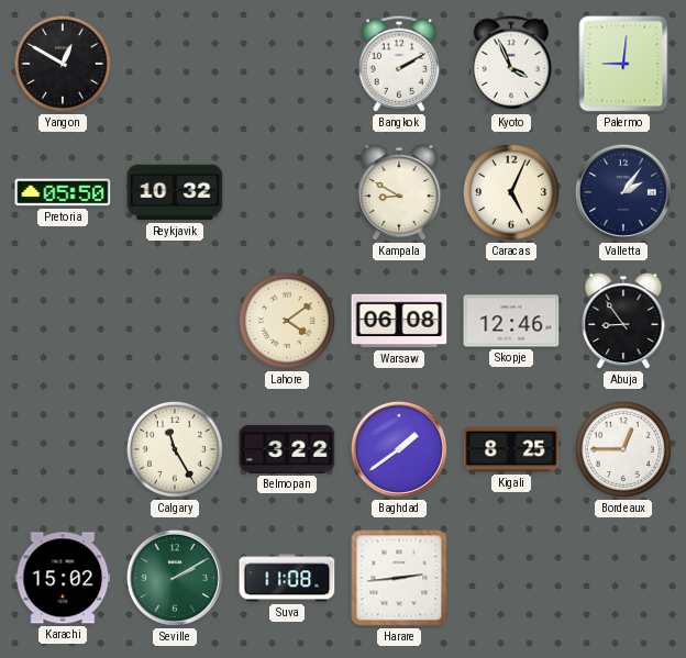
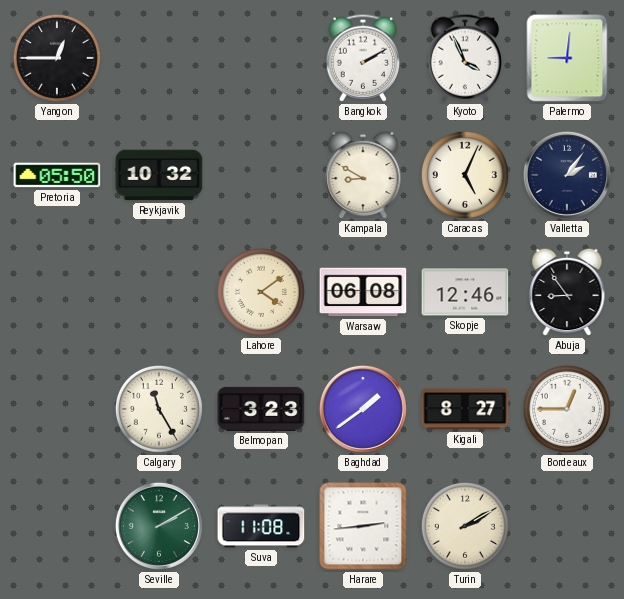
Yangon: 12:50 -> 12:45 (57, 58)
Belmopan: 3:22 -> 3:23 (261, 409)
Kigali: 8:25 -> 8:27 (465, 409)
Karachi: 15:02 -> none (63, 578)
Turin: none -> 2:10 (465, 526)
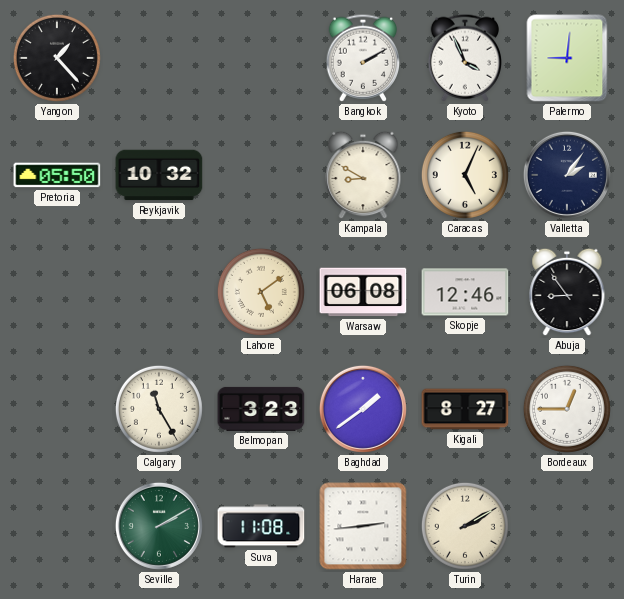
Yangon: 12:45 -> 1:23 (57, 58)
Lahore: 4:09 -> 5:09 (261, 292)
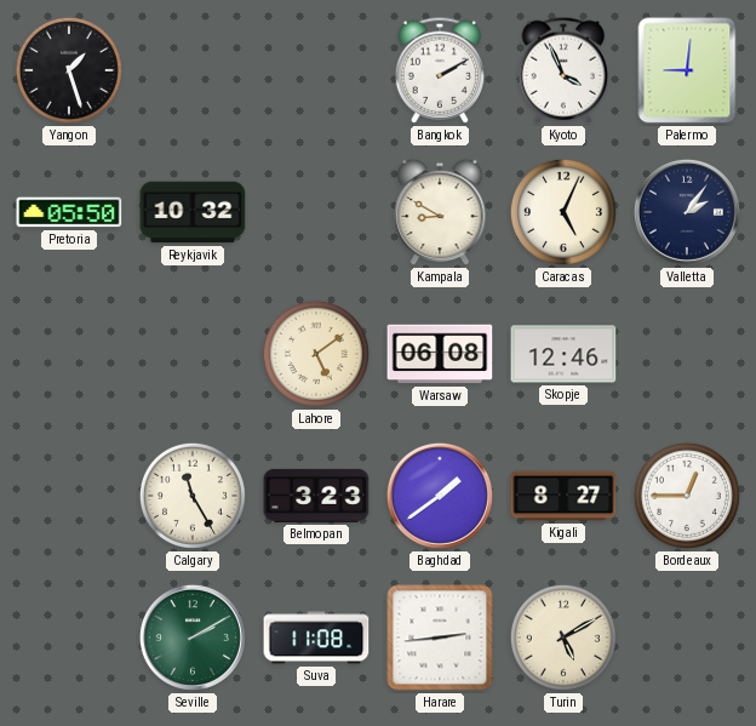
Yangon: 1:23 -> 1:27 (69, 70)
Abuja: 8:54 -> none (567, 292)
Turin: 2:10 -> 5:10 (563, 638)
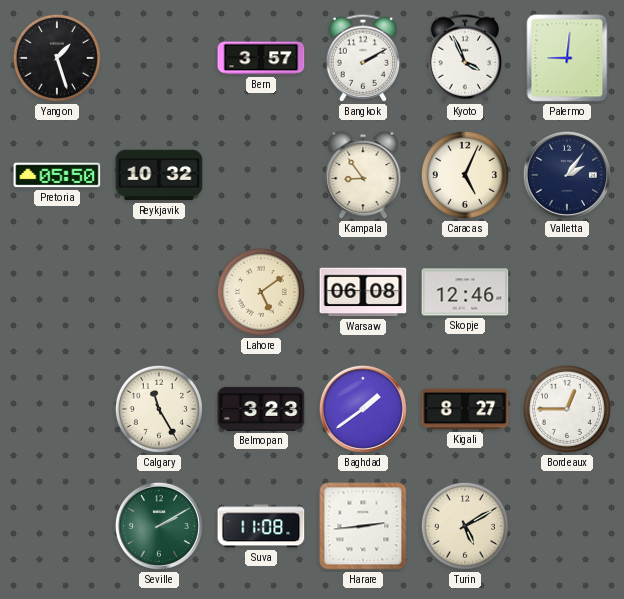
Bern: none -> 3:57 (261, 58)
Kampala: 8:50 -> 8:54 (363, 175)
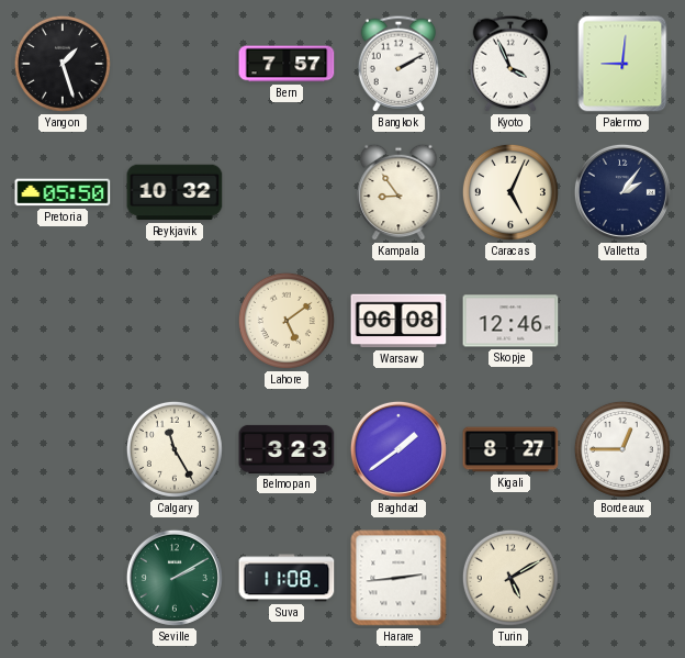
Bern: 3:57 -> 7:57 (287, 64)
